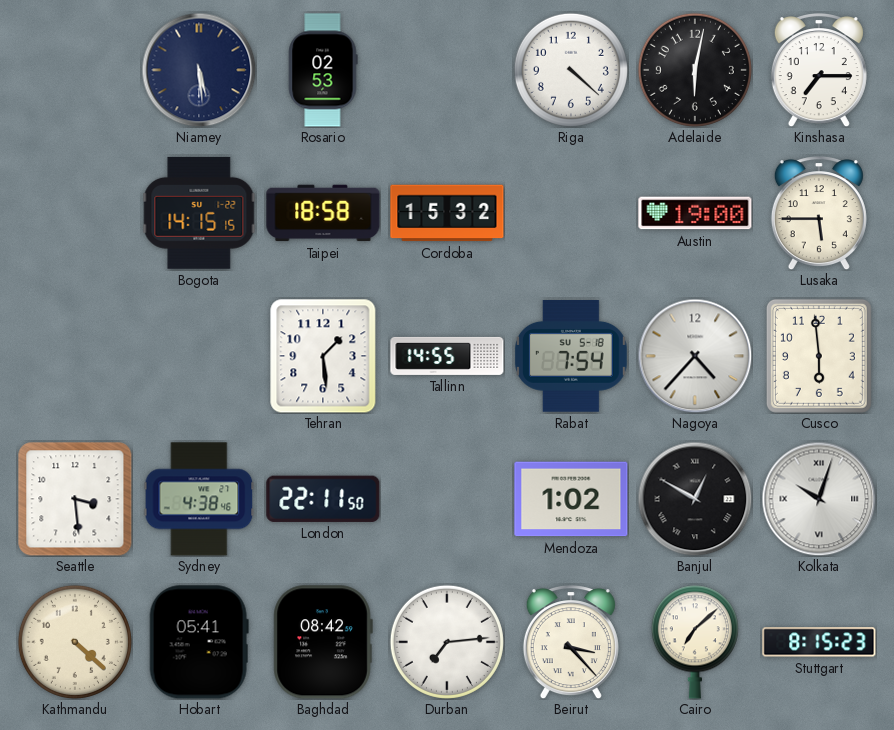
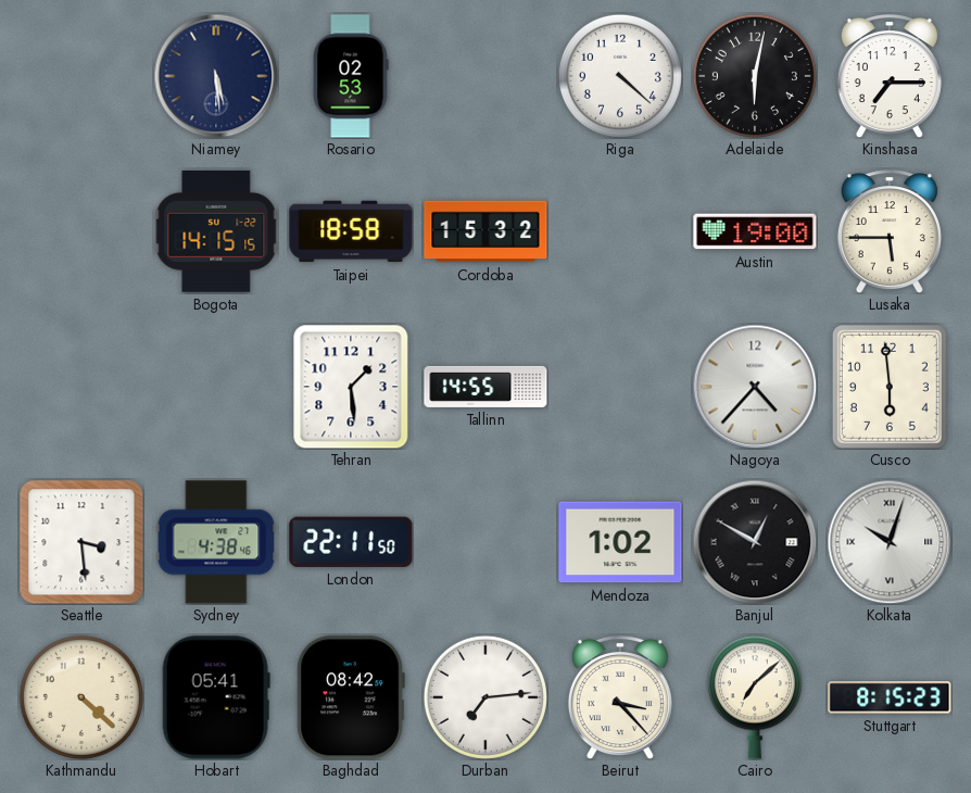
Rabat: 7:54 -> none (571, 357)
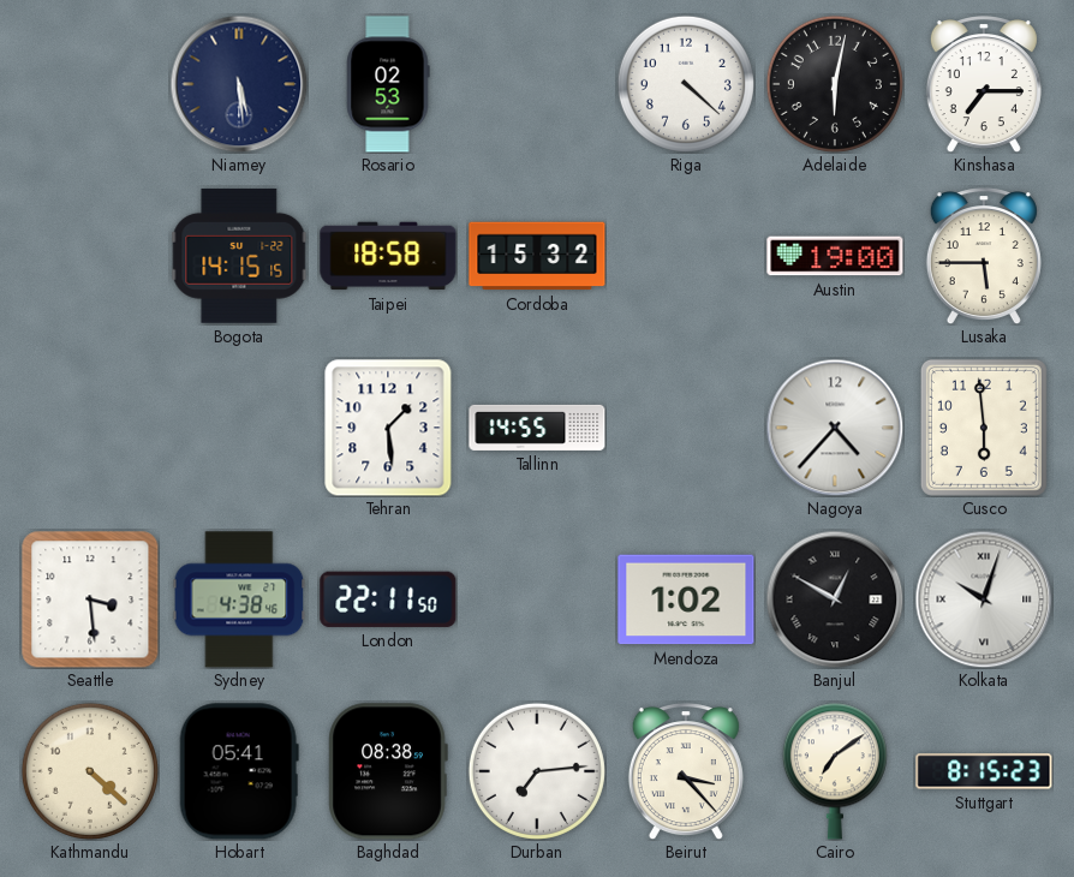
Baghdad: 08:42 -> 08:38 (388, 771)
Cairo: 7:08 -> 7:09 (835, 771)
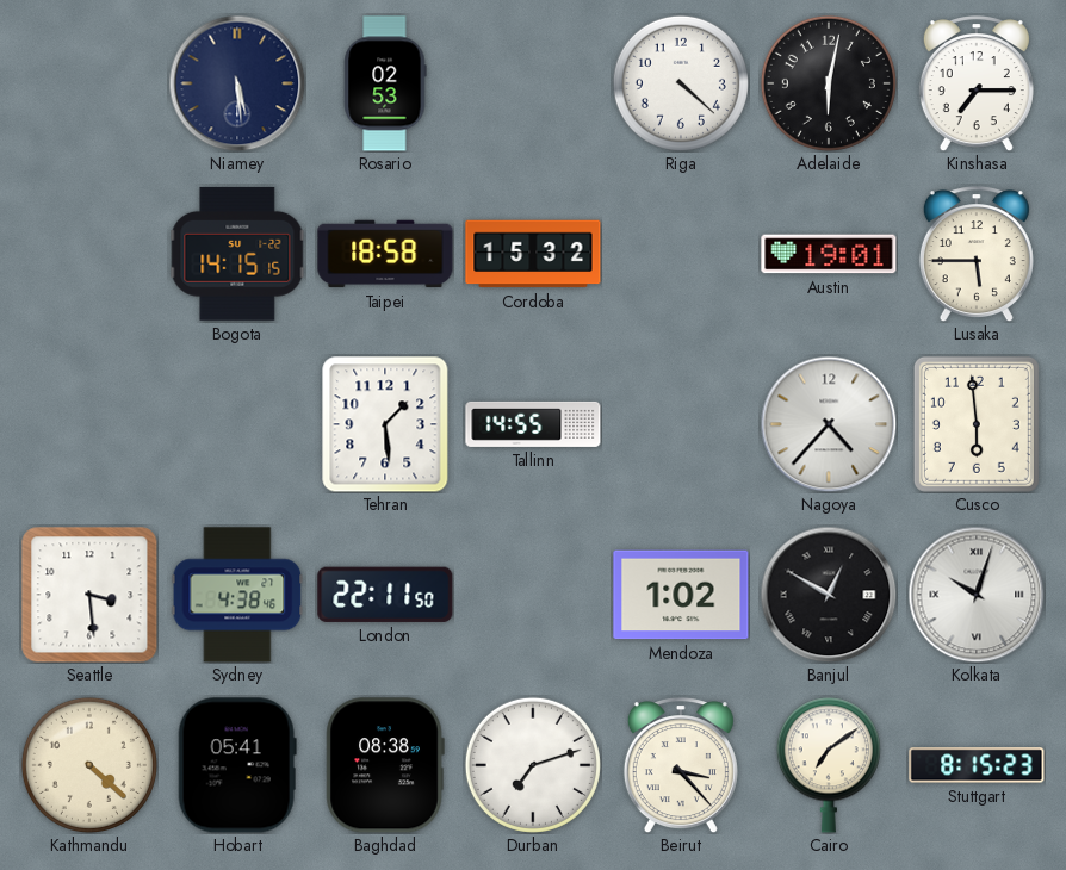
Austin: 19:00 -> 19:01 (829, 254)
Durban: 7:14 -> 7:12 (533, 765)
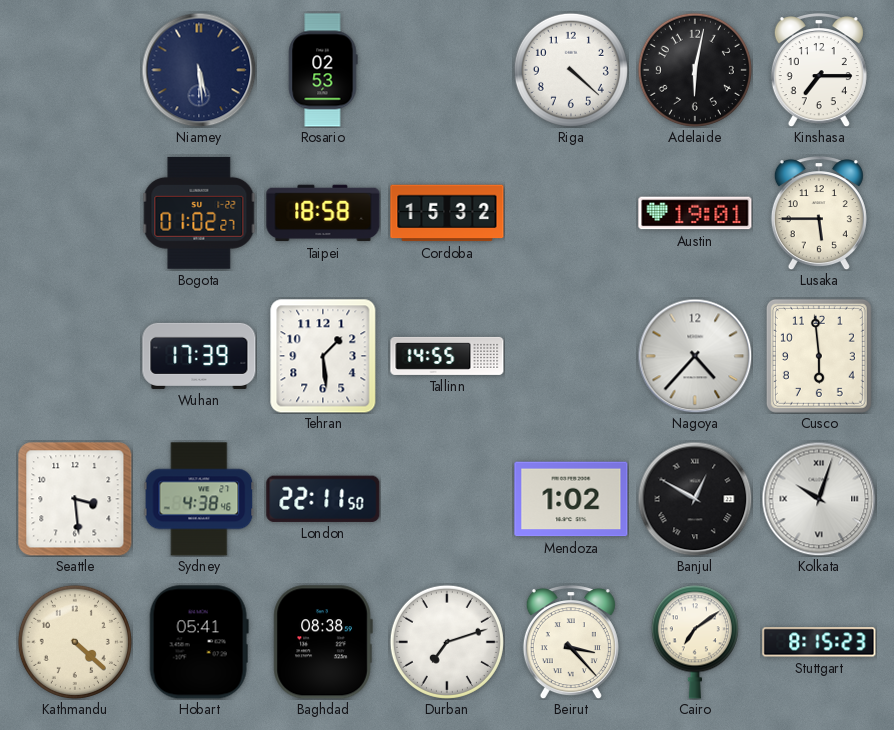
Bogota: 14:15 -> 01:02 (199, 213)
Wuhan: none -> 17:39 (199, 356)
